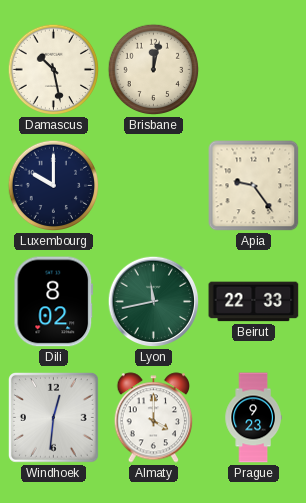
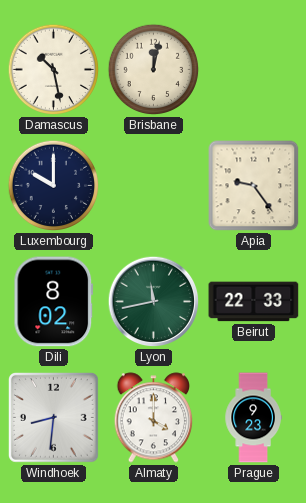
Windhoek: 12:31 -> 8:31 (53, 417)
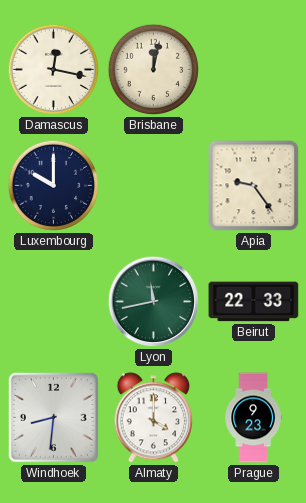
Damascus: 10:28 -> 12:17 (54, 70)
Dili: 8:02 -> none (54, 302)
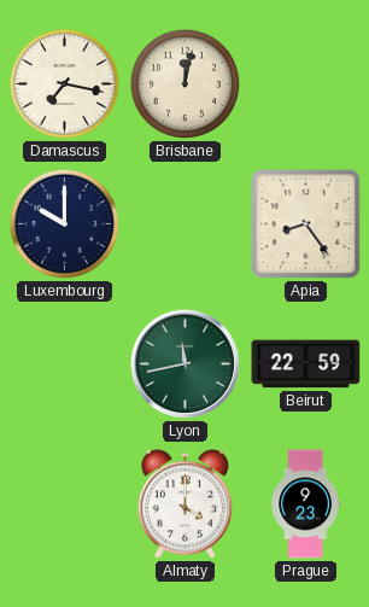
Damascus: 12:17 -> 7:17 (65, 84)
Apia: 9:24 -> 8:24 (306, 224)
Beirut: 22:33 -> 22:59 (306, 364)
Windhoek: 8:31 -> none (53, 417)
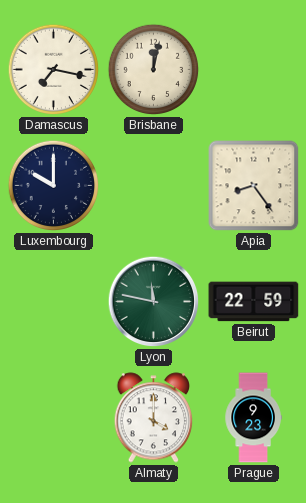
Lyon: 11:43 -> 11:47 (154, 302)
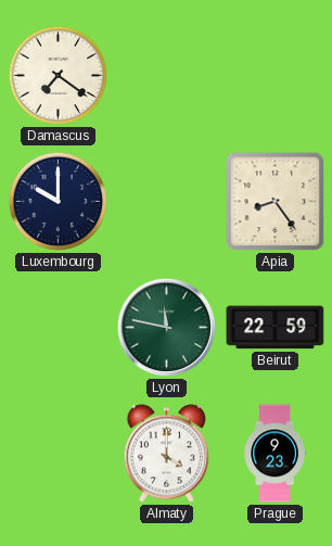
Damascus: 7:17 -> 7:21 (59, 76)
Brisbane: 12:02 -> none (154, 70)
